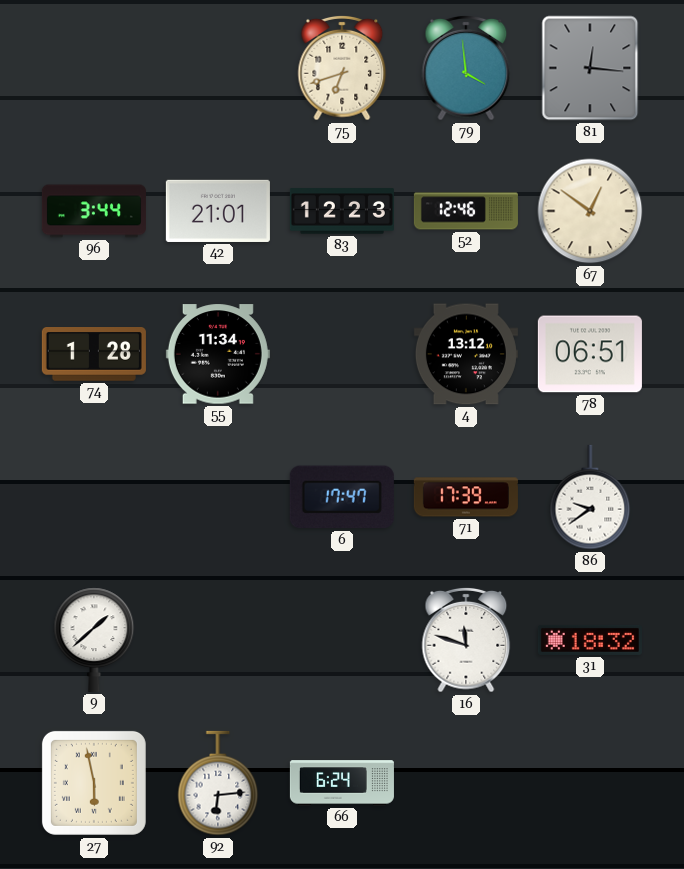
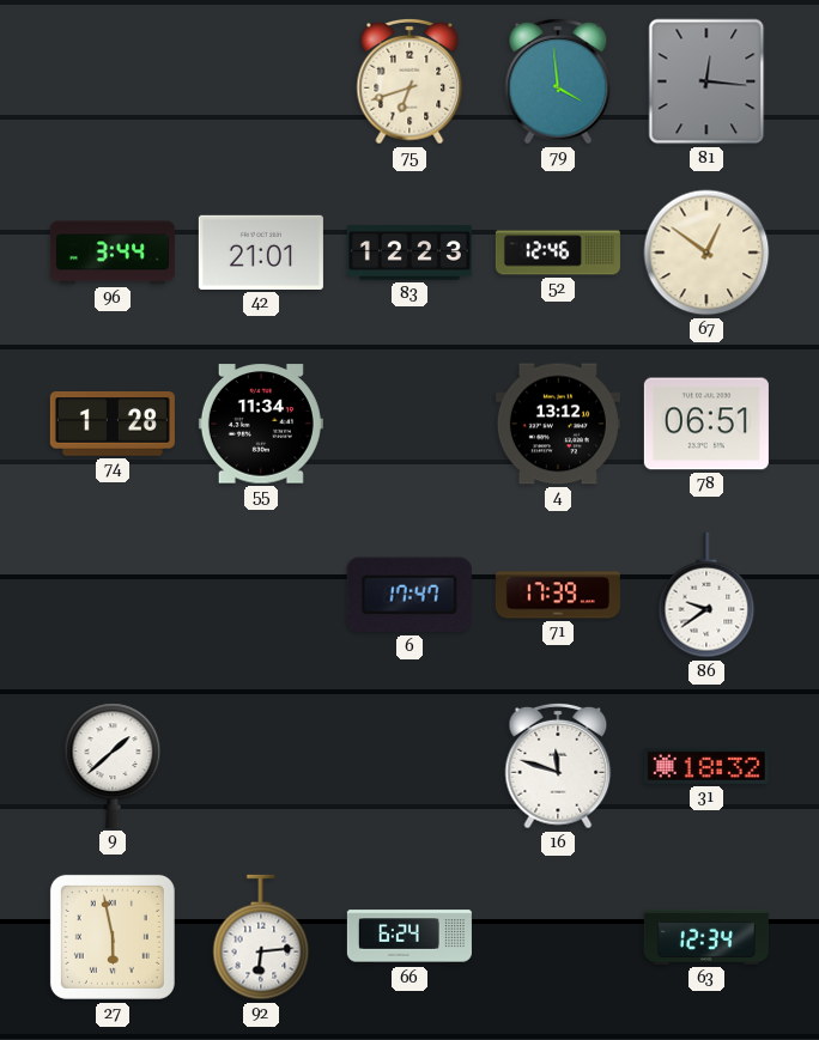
63: none -> 12:34 (706, 937)
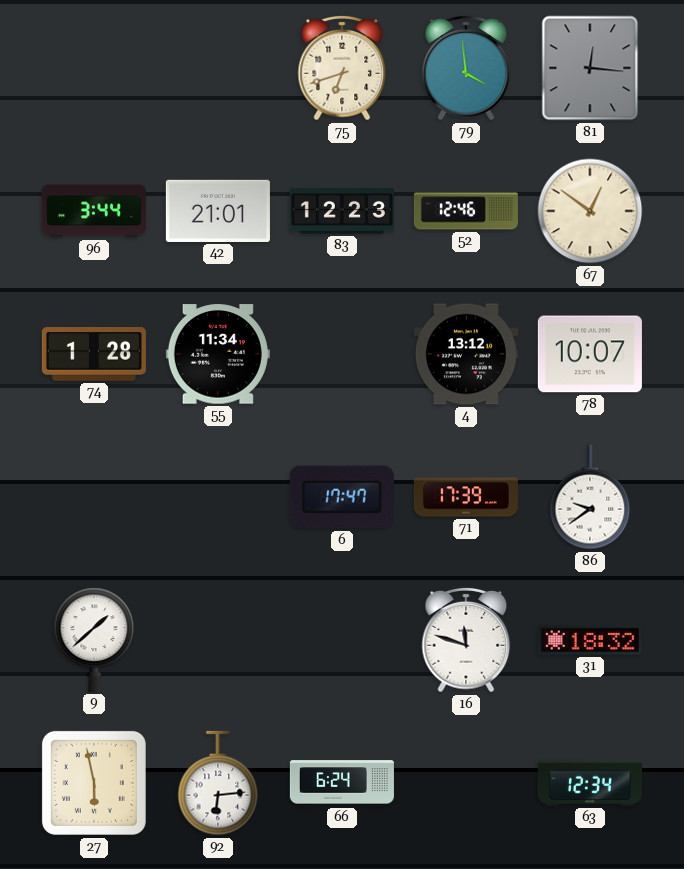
78: 06:51 -> 10:07 (590, 354)
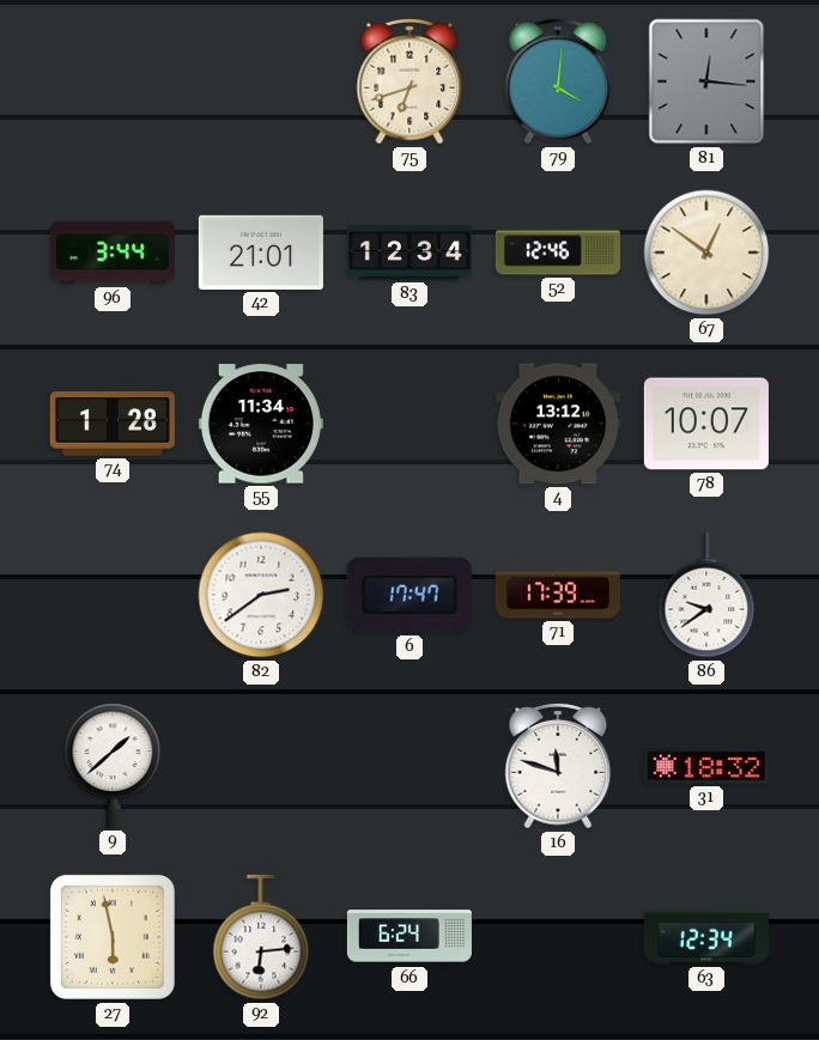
79: 3:59 -> 4:01 (558, 81)
83: 12:23 -> 12:34 (409, 253)
82: none -> 2:39 (261, 595)
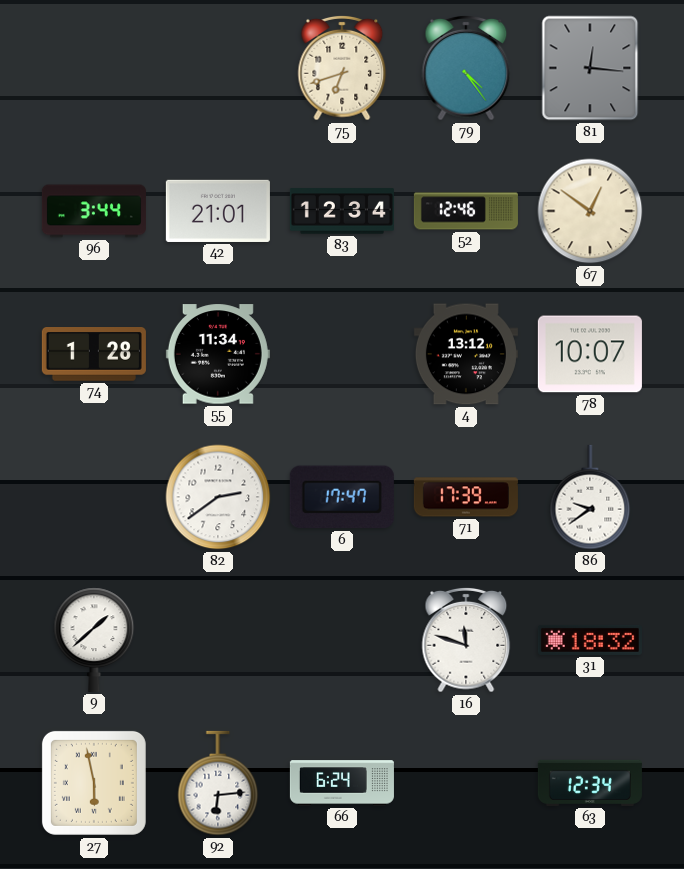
79: 4:01 -> 4:24 (466, 68)
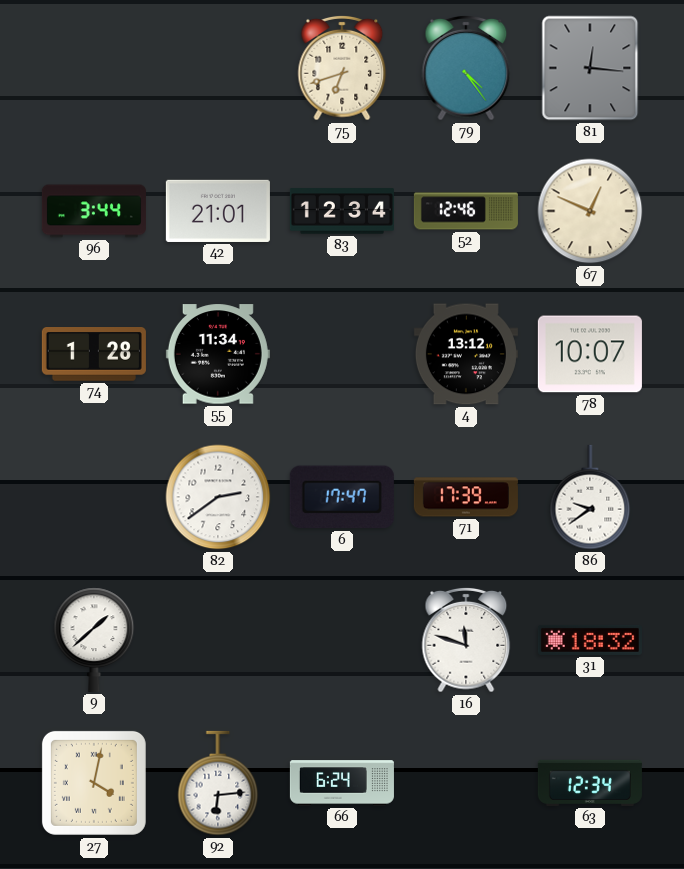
67: 12:51 -> 12:49 (590, 211)
27: 5:58 -> 4:02 (94, 783)
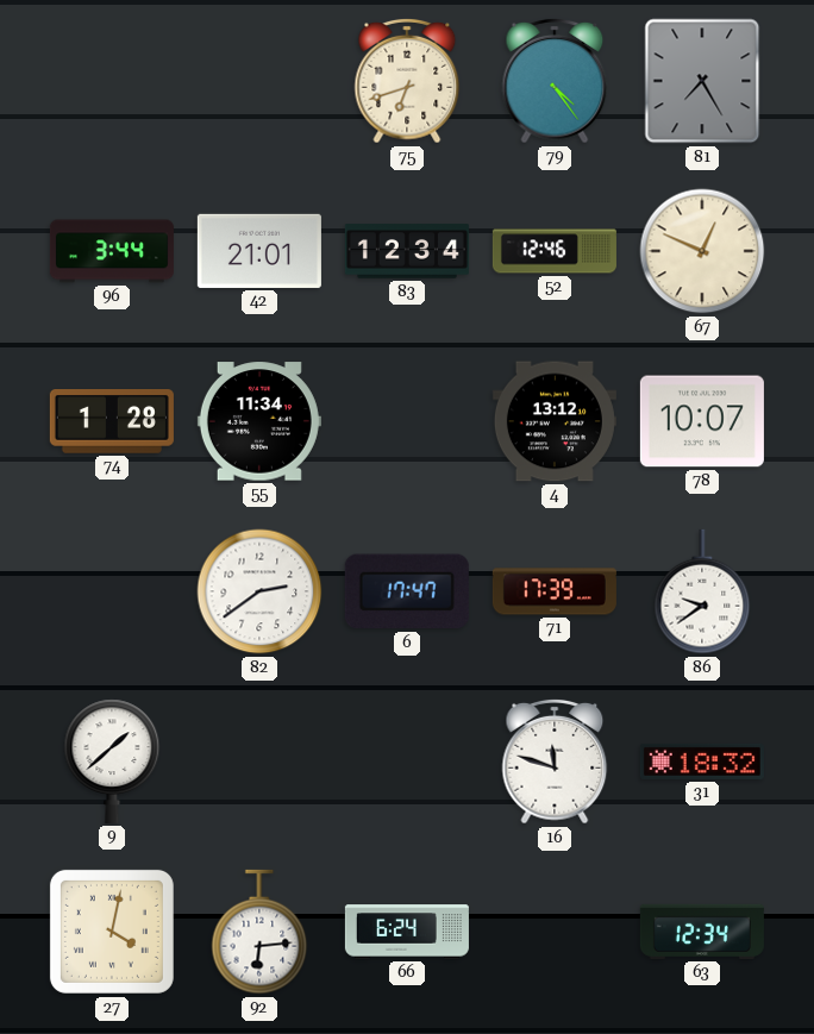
81: 12:16 -> 7:25 (702, 81)
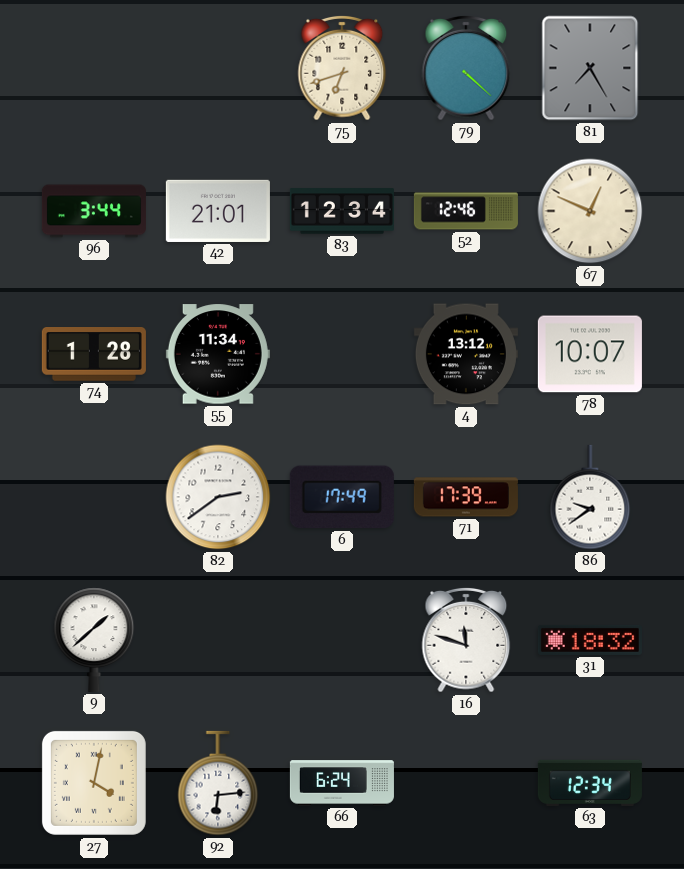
79: 4:24 -> 4:22 (466, 68)
6: 17:47 -> 17:49 (342, 497)
